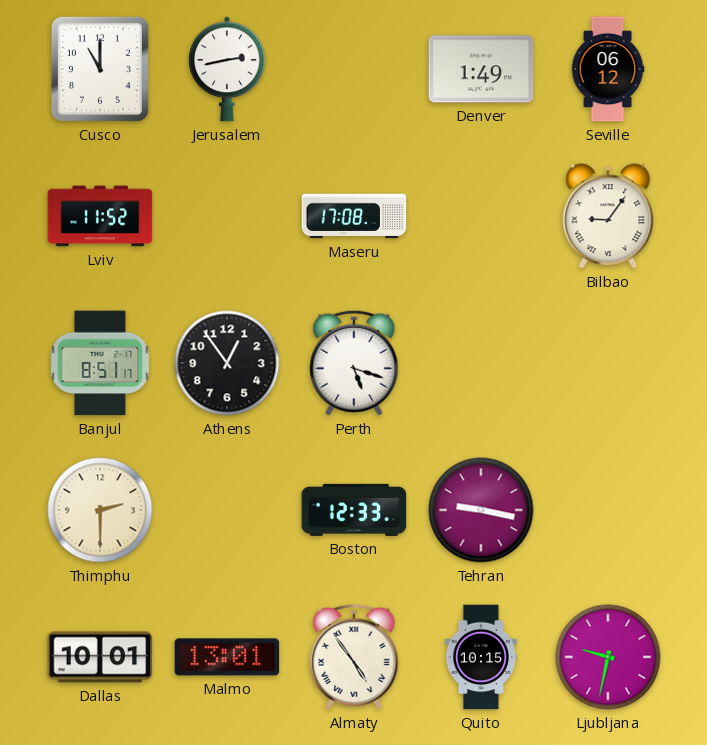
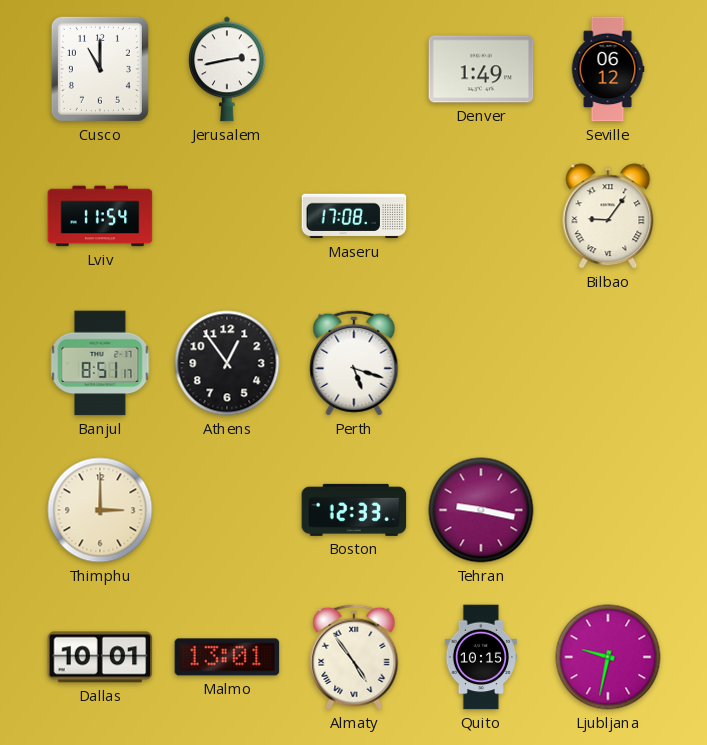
Lviv: 11:52 -> 11:54 (100, 216)
Thimphu: 2:30 -> 3:00 (100, 510)
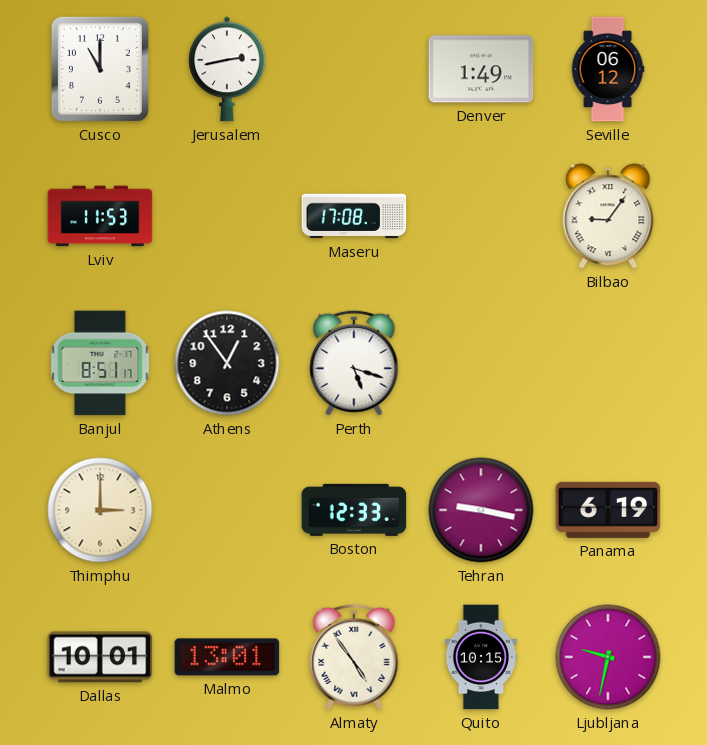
Lviv: 11:54 -> 11:53 (100, 216)
Panama: none -> 6:19 (608, 510)
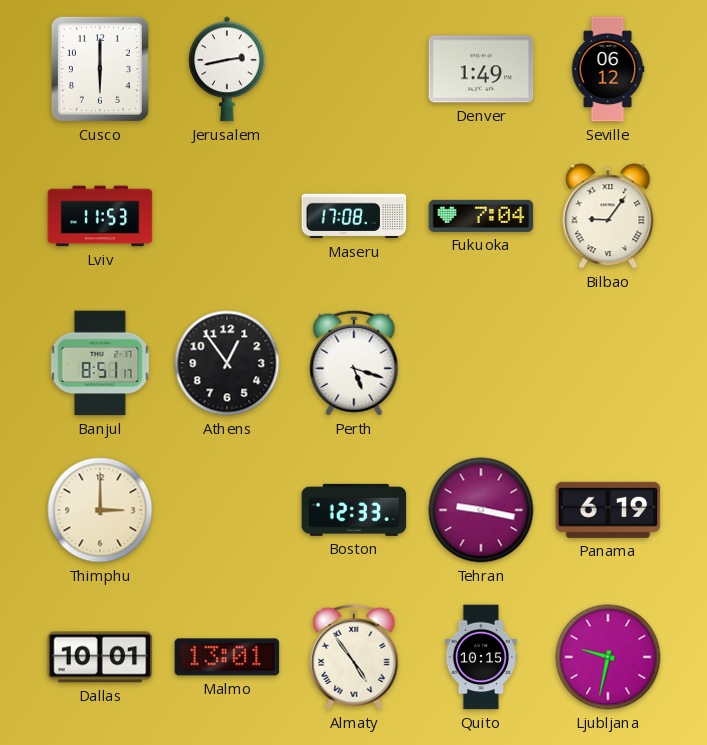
Cusco: 11:00 -> 6:00 (100, 69)
Fukuoka: none -> 7:04 (481, 216)
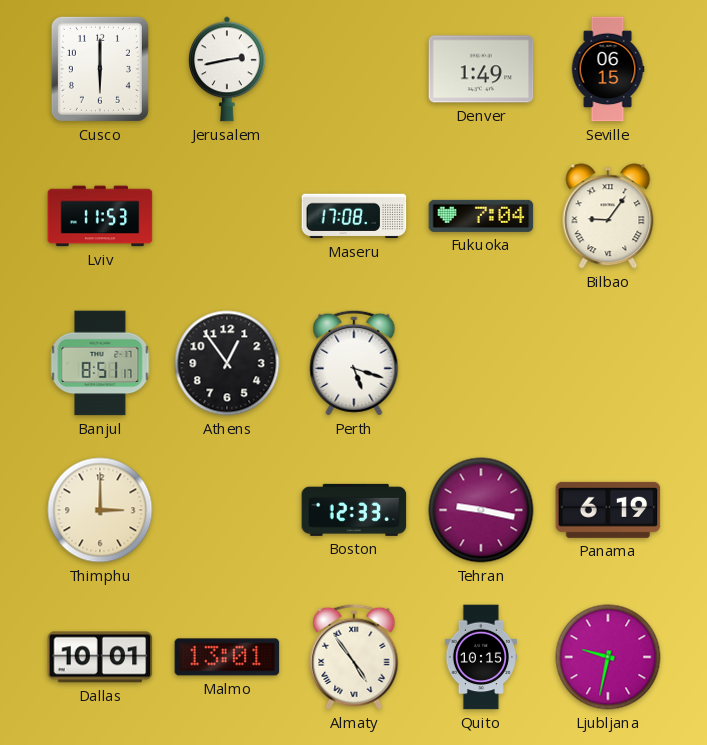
Seville: 06:12 -> 06:15 (608, 69)
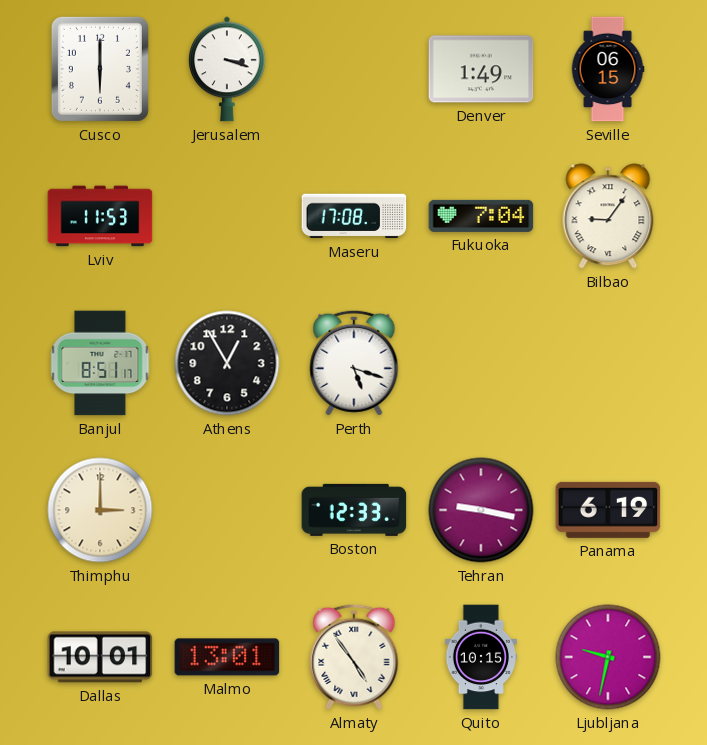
Jerusalem: 2:43 -> 3:18 (228, 69)
Athens: 12:54 -> 12:55 (227, 363)
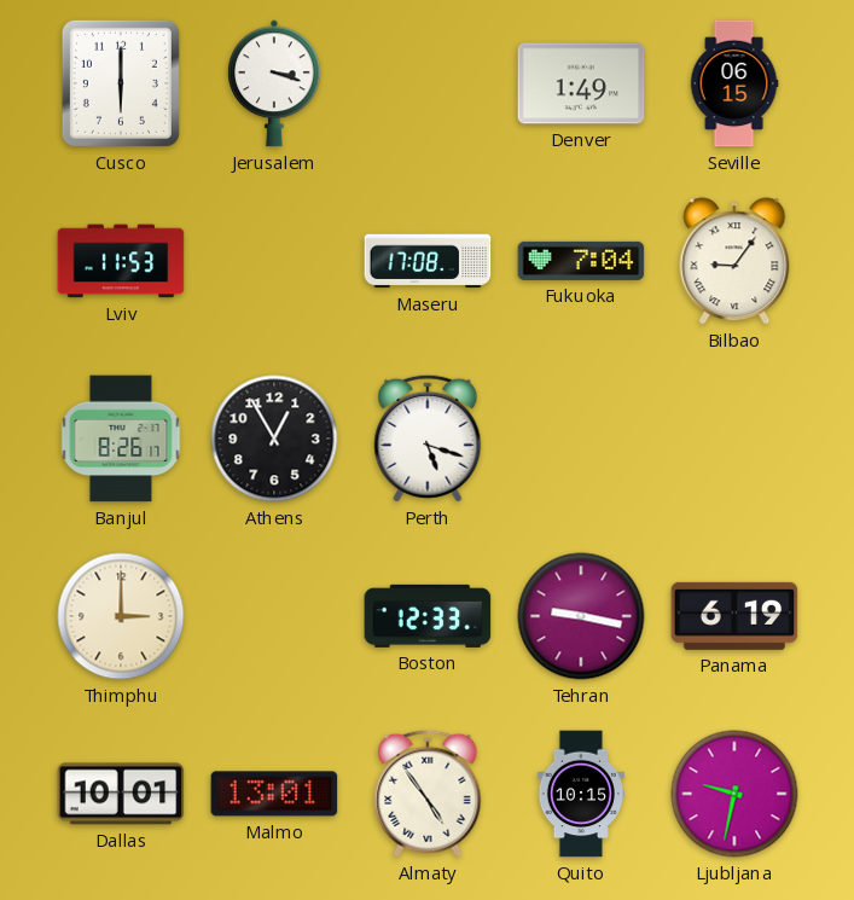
Banjul: 8:51 -> 8:26 (121, 439)
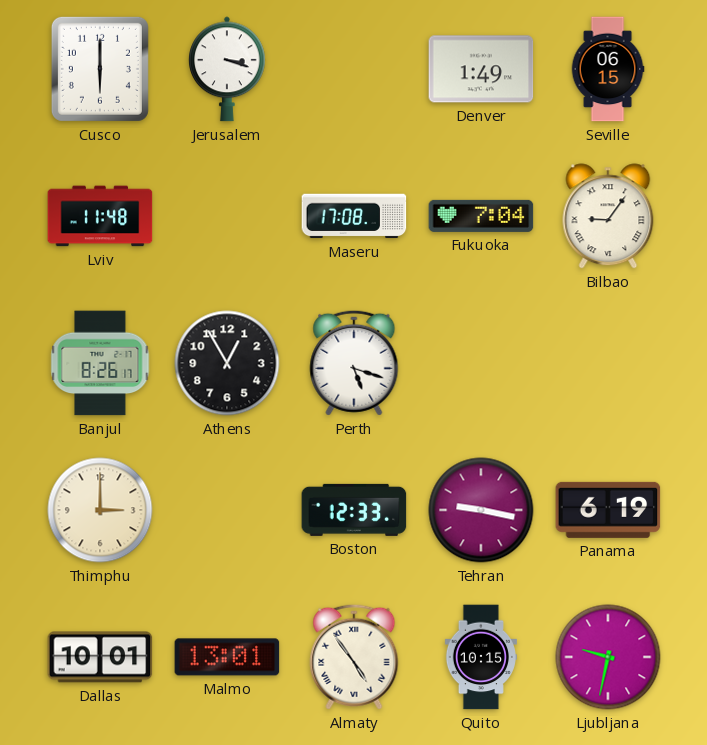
Lviv: 11:53 -> 11:48 (100, 216)
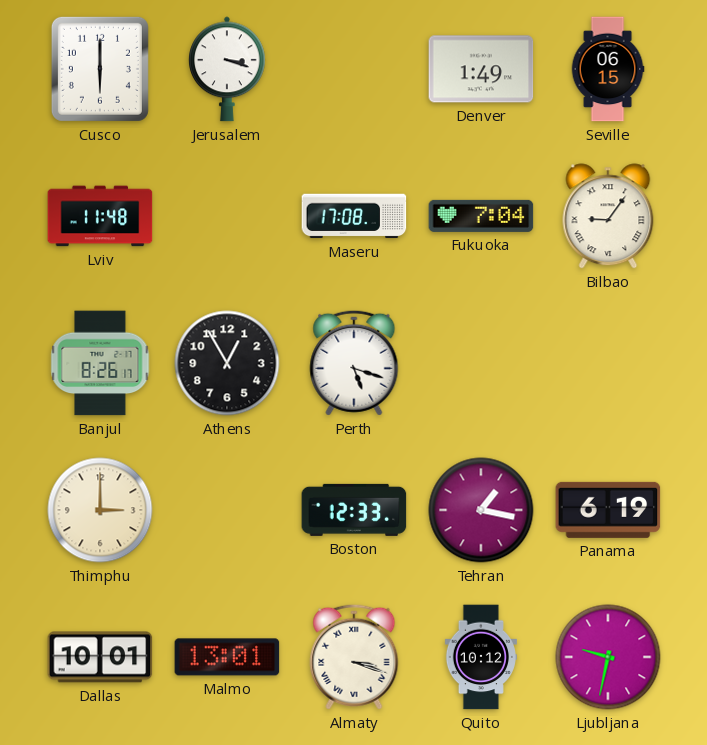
Tehran: 9:17 -> 1:17 (481, 510)
Almaty: 4:54 -> 3:18 (354, 657)
Quito: 10:15 -> 10:12 (480, 657)
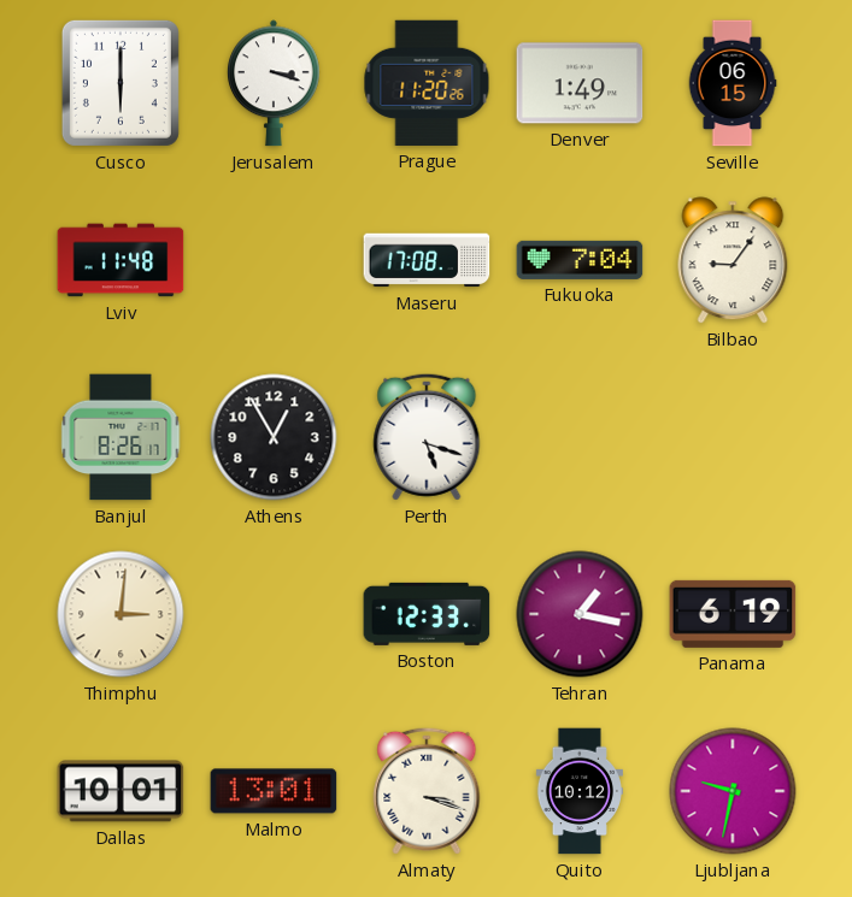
Prague: none -> 11:20 (427, 83)
Thimphu: 3:00 -> 3:01 (121, 614)
